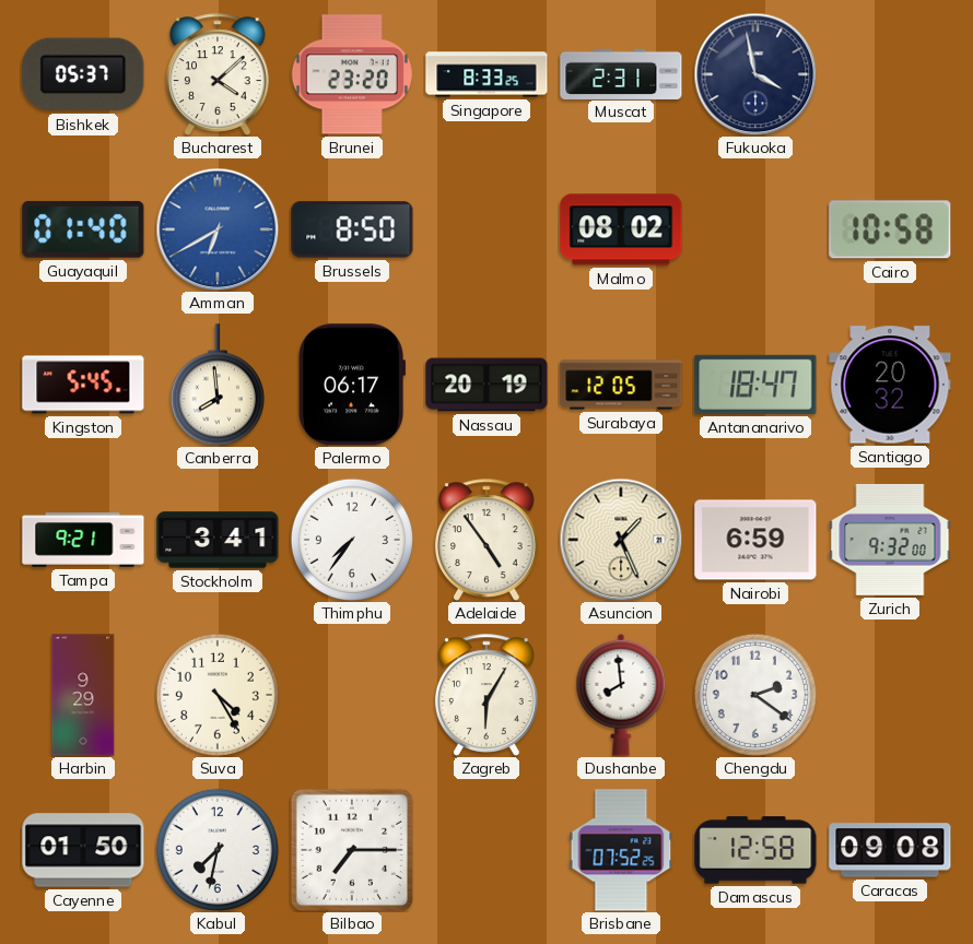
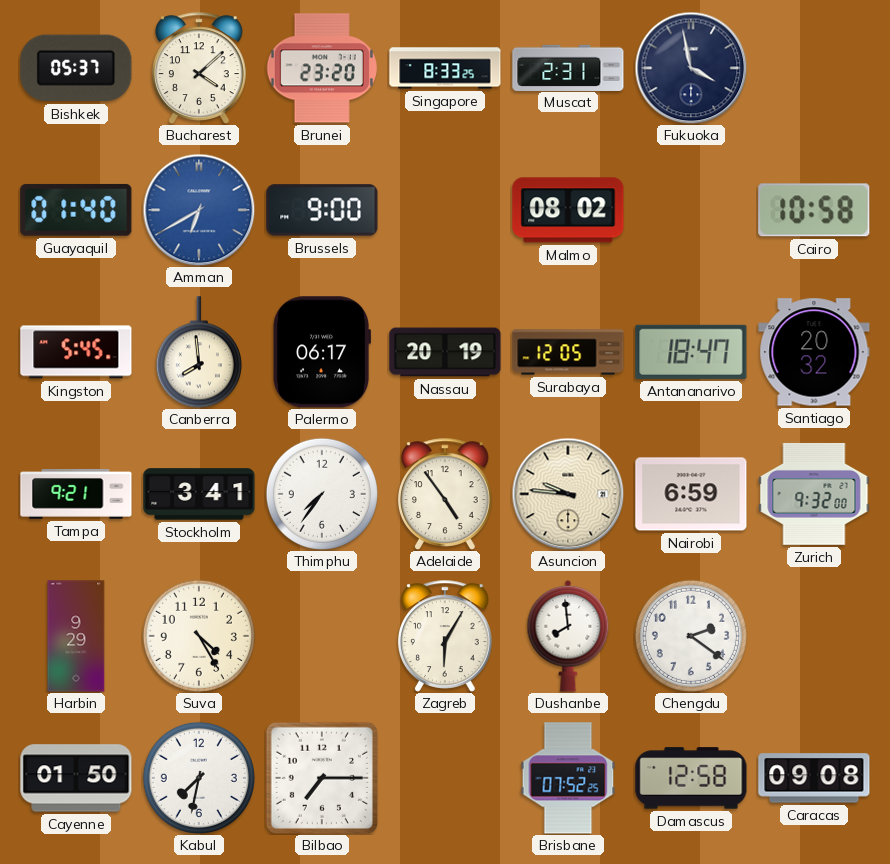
Brussels: 8:50 -> 9:00 (322, 210)
Asuncion: 1:26 -> 9:46 (568, 494)
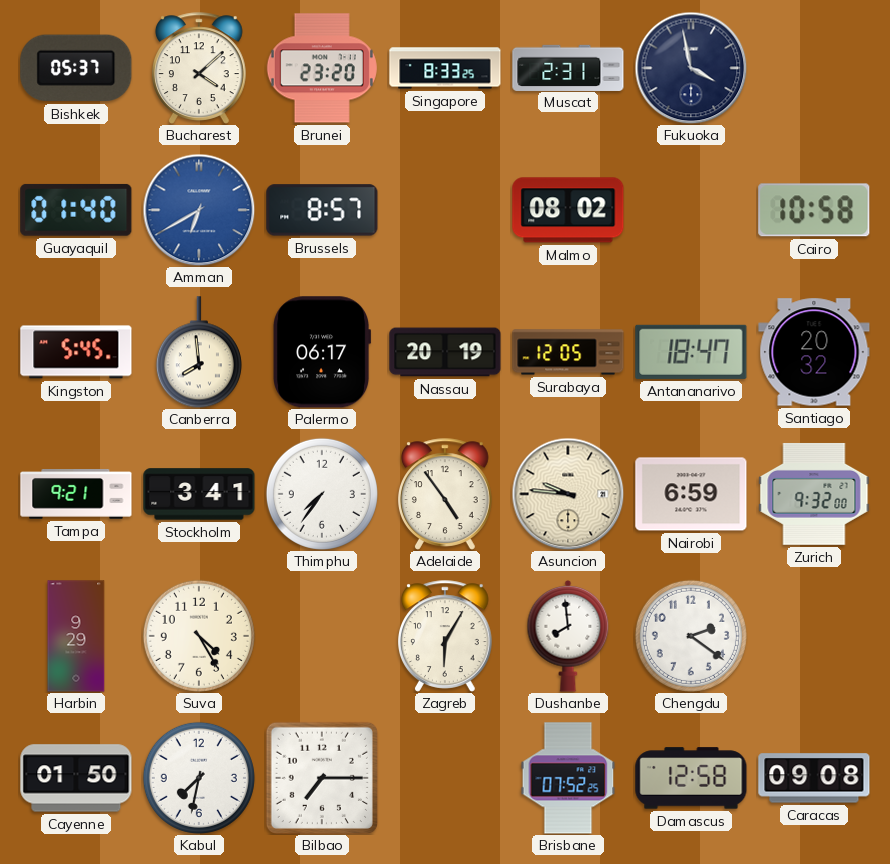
Brussels: 9:00 -> 8:57 (322, 210)
